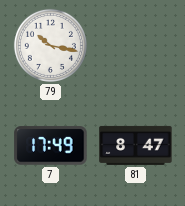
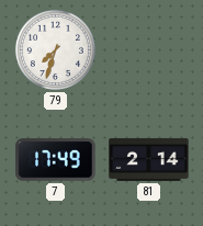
79: 10:17 -> 7:33 (55, 49)
81: 8:47 -> 2:14 (149, 159)
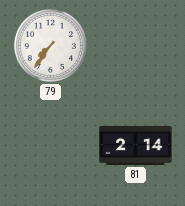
79: 7:33 -> 7:36 (50, 45)
7: 17:49 -> none (56, 160)
